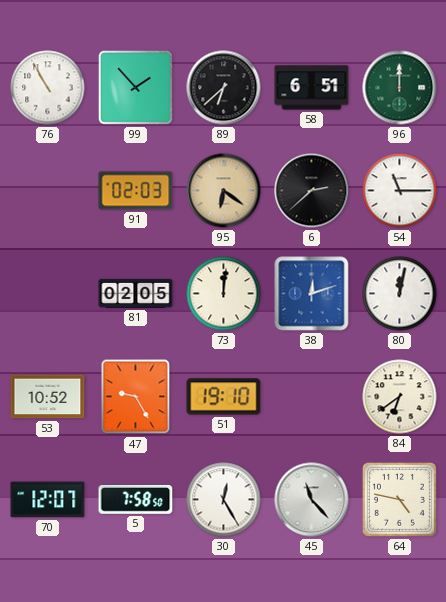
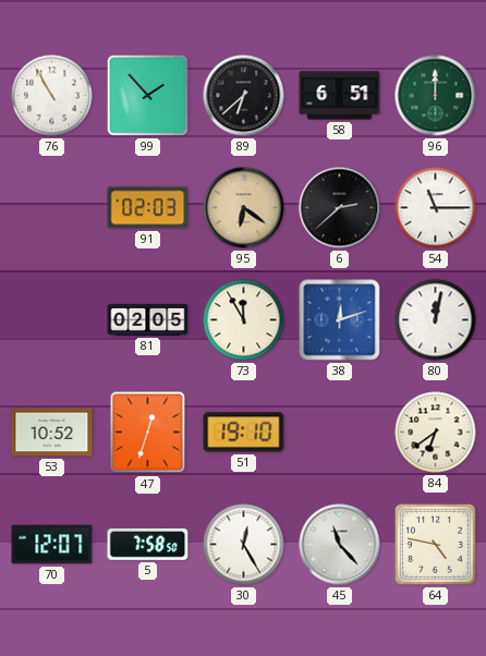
73: 12:01 -> 11:55 (244, 320)
47: 9:25 -> 12:33 (148, 433)
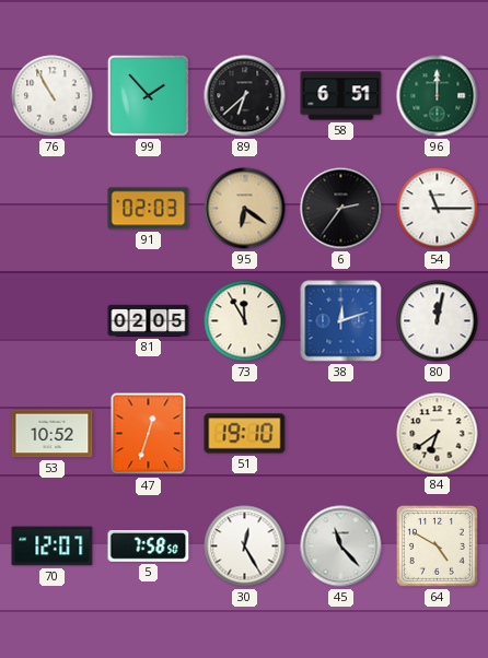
6: 2:38 -> 2:36 (341, 209)
64: 4:47 -> 4:50 (437, 545)
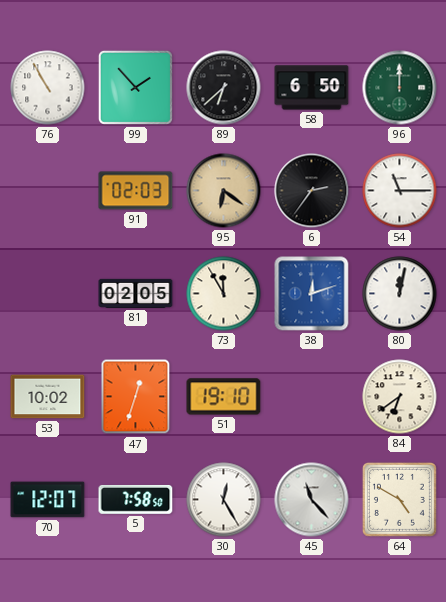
58: 6:51 -> 6:50 (312, 88)
53: 10:52 -> 10:02 (48, 397)
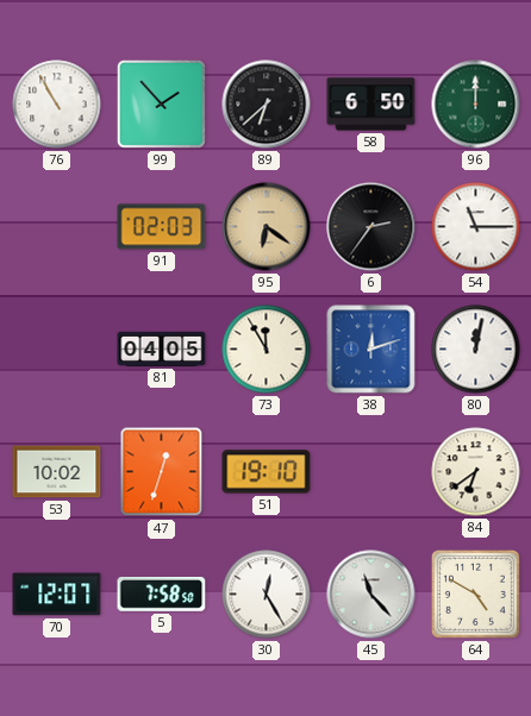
81: 02:05 -> 04:05 (162, 348)
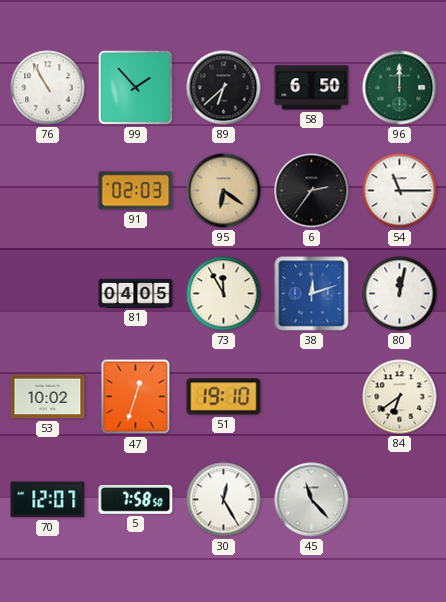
64: 4:50 -> none (475, 593)
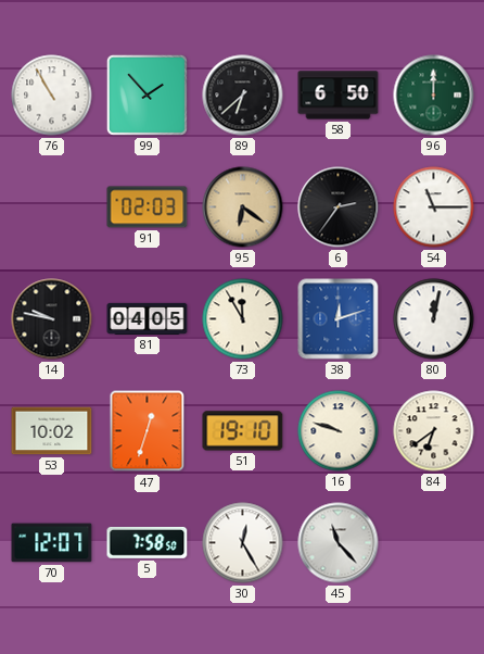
14: none -> 9:47 (52, 319)
16: none -> 9:48 (339, 431)
